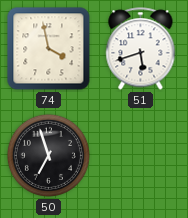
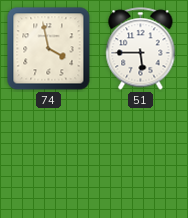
51: 5:42 -> 5:45 (141, 49)
50: 6:57 -> none (48, 155)
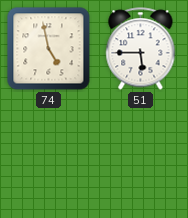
74: 3:58 -> 4:58 (49, 49)
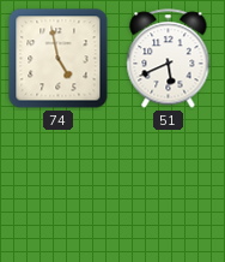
51: 5:45 -> 5:41 (169, 59)
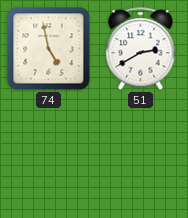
51: 5:41 -> 2:40 (141, 49)
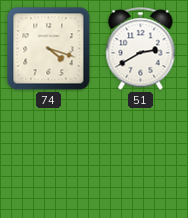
74: 4:58 -> 4:18 (49, 49)
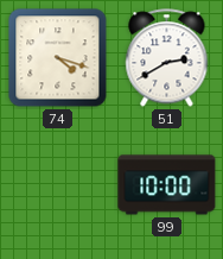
99: none -> 10:00 (167, 185)
